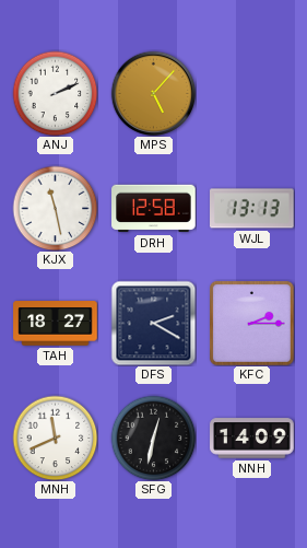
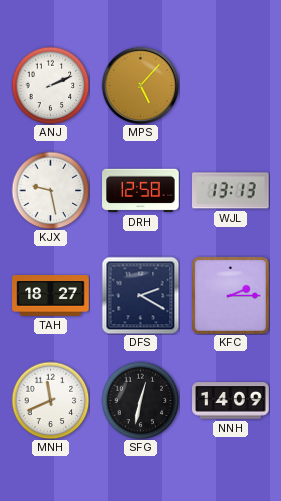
KJX: 11:28 -> 9:28 (50, 190)
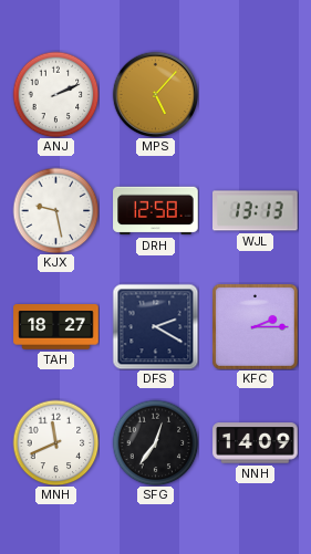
SFG: 12:32 -> 12:36 (155, 442)
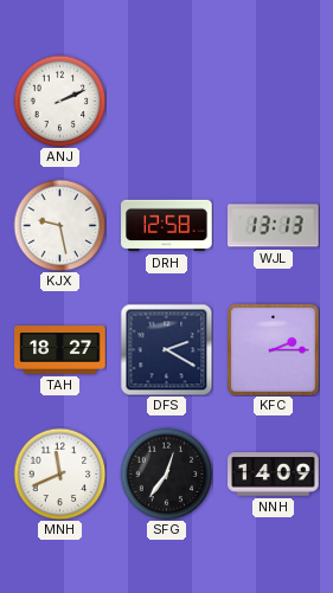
MPS: 5:07 -> none (155, 94)
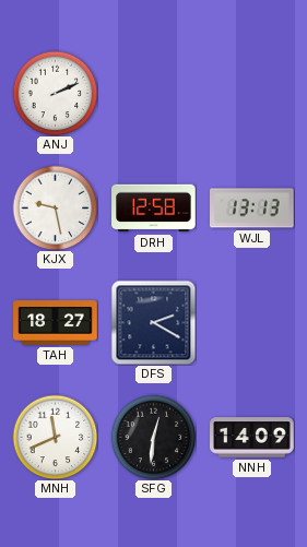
KFC: 2:15 -> none (273, 349)
SFG: 12:36 -> 12:31 (153, 437)
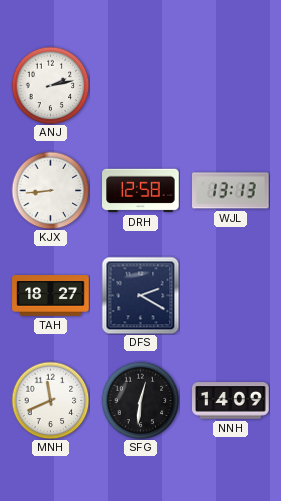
ANJ: 2:11 -> 2:13 (50, 85)
KJX: 9:28 -> 8:44 (50, 190)
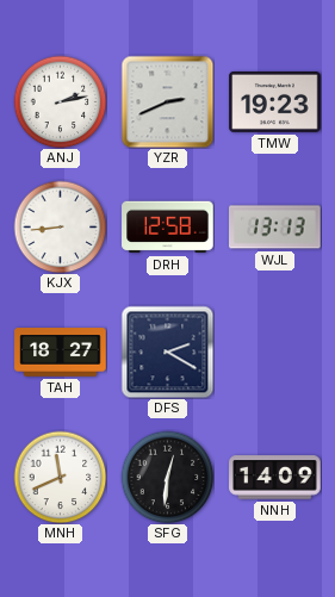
YZR: none -> 2:41 (167, 101)
TMW: none -> 19:23 (275, 101)
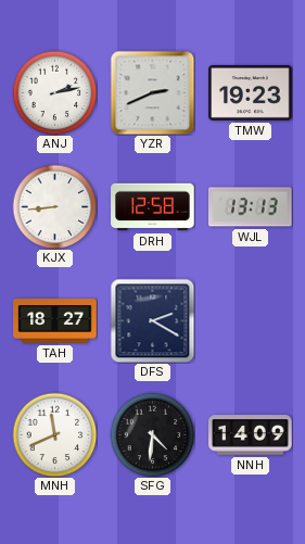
SFG: 12:31 -> 4:31 (152, 434)
